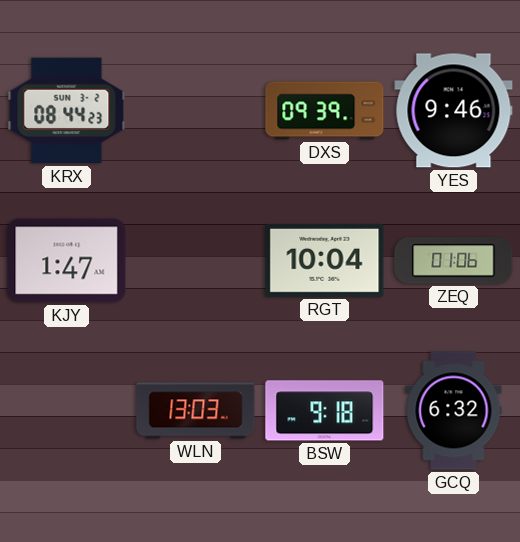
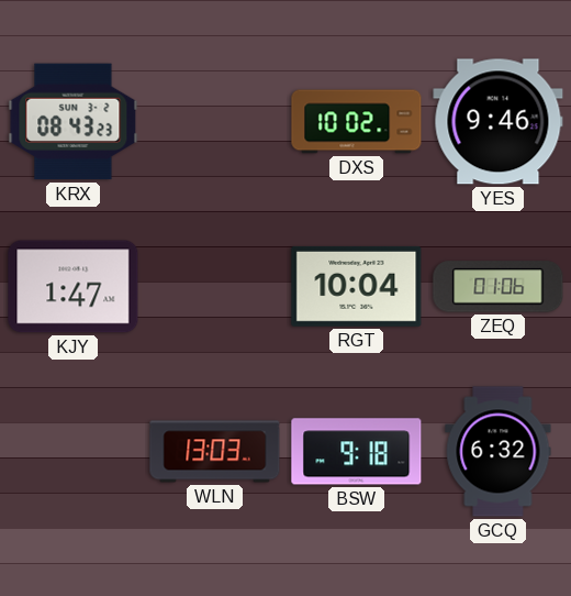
KRX: 08:44 -> 08:43 (74, 122)
DXS: 09:39 -> 10:02 (357, 122)
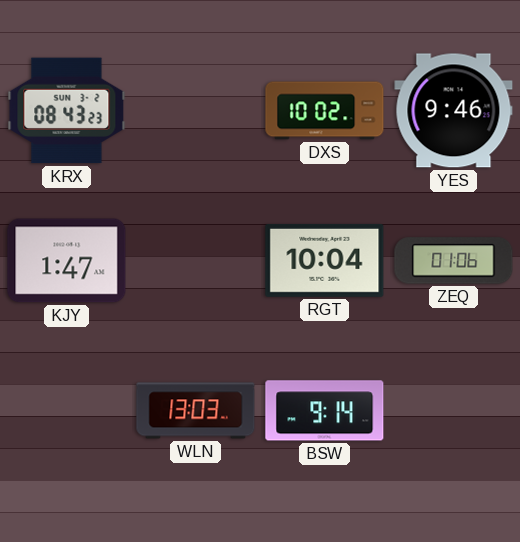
BSW: 9:18 -> 9:14 (325, 411)
GCQ: 6:32 -> none (499, 452)
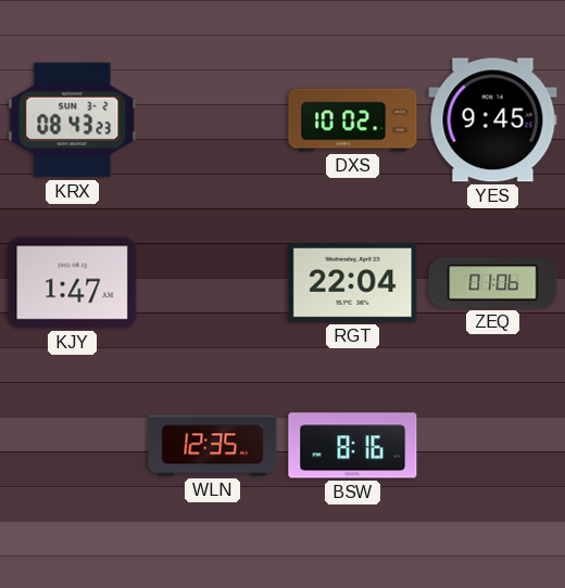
YES: 9:46 -> 9:45 (493, 120)
RGT: 10:04 -> 22:04 (353, 282)
WLN: 13:03 -> 12:35 (213, 446)
BSW: 9:14 -> 8:16 (353, 446)
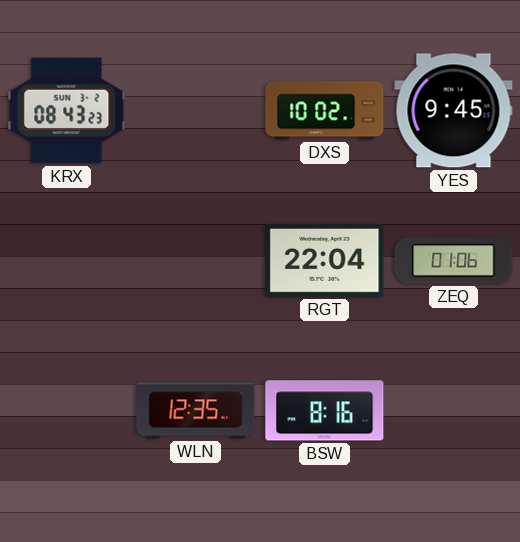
KJY: 1:47 -> none (73, 283)
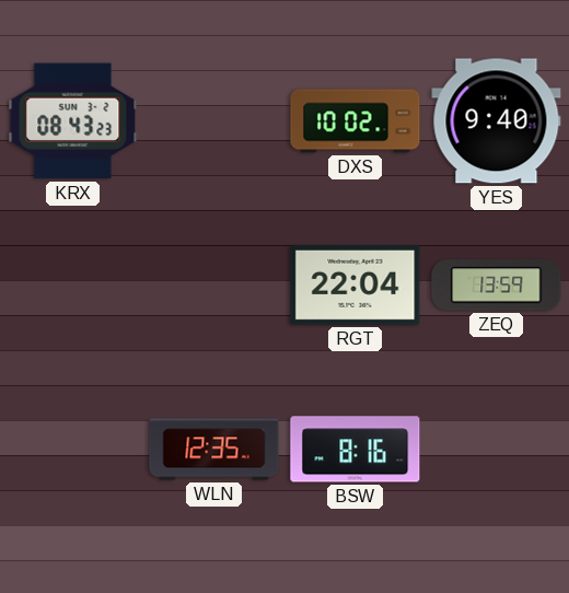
YES: 9:45 -> 9:40 (497, 121)
ZEQ: 01:06 -> 13:59 (497, 286)
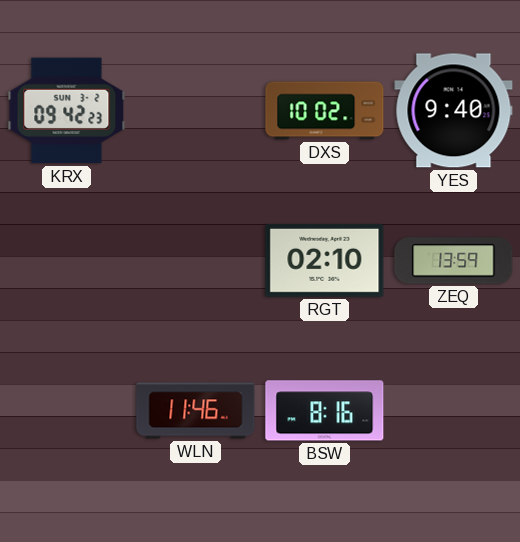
KRX: 08:43 -> 09:42 (67, 111)
RGT: 22:04 -> 02:10 (325, 260)
WLN: 12:35 -> 11:46 (196, 411)
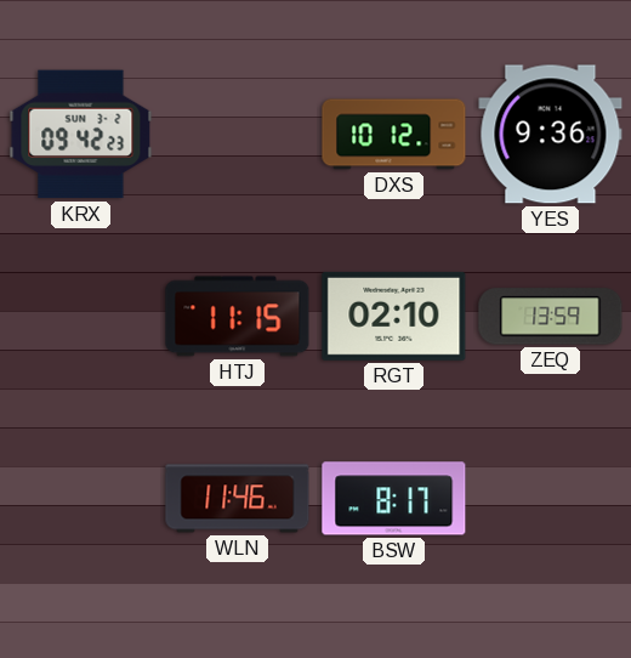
DXS: 10:02 -> 10:12 (394, 135)
YES: 9:40 -> 9:36 (551, 135)
HTJ: none -> 11:15 (238, 317)
BSW: 8:16 -> 8:17 (394, 499)
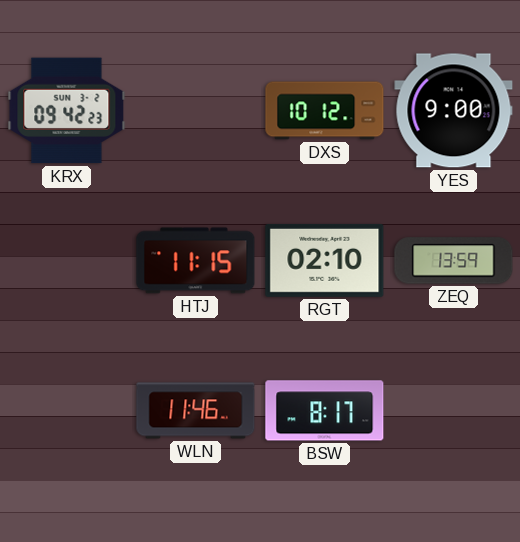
YES: 9:36 -> 9:00 (454, 111)
